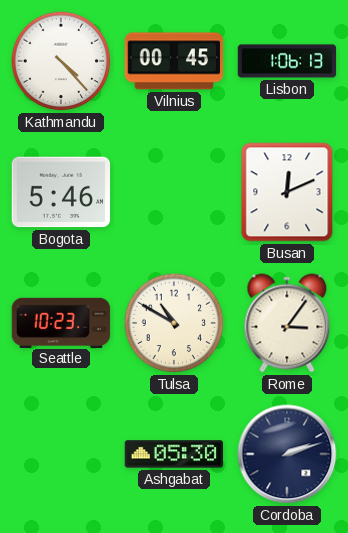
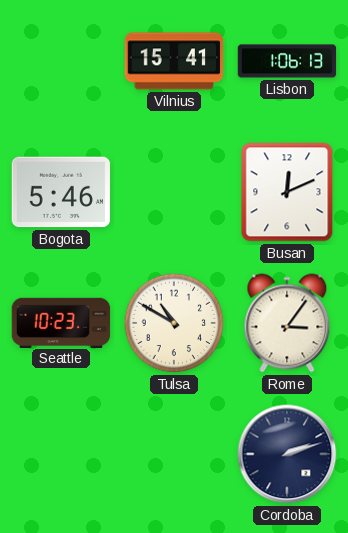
Kathmandu: 4:23 -> none (61, 61)
Vilnius: 00:45 -> 15:41 (174, 61)
Ashgabat: 05:30 -> none (174, 454)
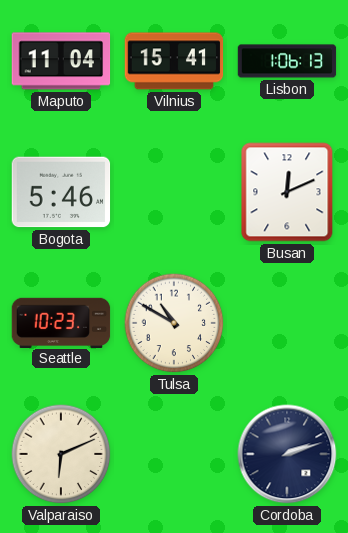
Maputo: none -> 11:04 (61, 61)
Rome: 3:06 -> none (287, 323)
Valparaiso: none -> 6:11 (61, 454)
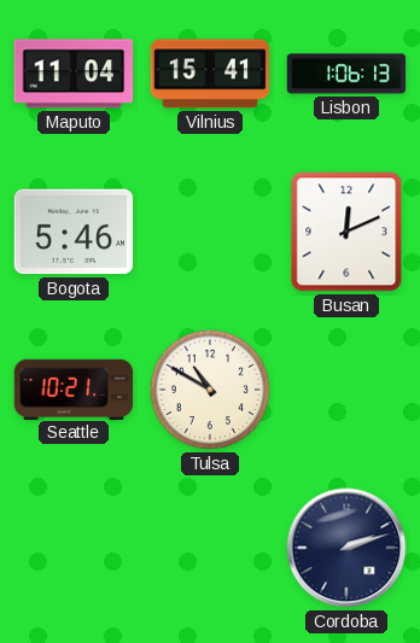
Seattle: 10:23 -> 10:21 (74, 388)
Valparaiso: 6:11 -> none (61, 454)
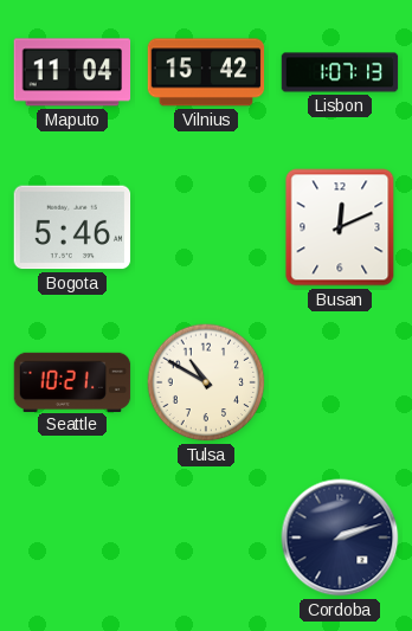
Vilnius: 15:41 -> 15:42 (206, 72)
Lisbon: 1:06 -> 1:07 (340, 72)
